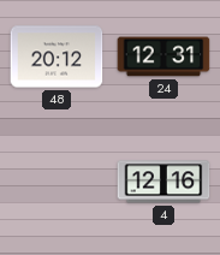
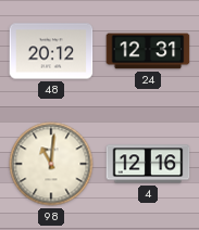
98: none -> 11:01 (51, 164)
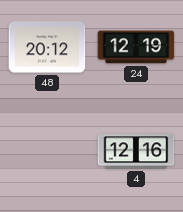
24: 12:31 -> 12:19 (136, 47)
98: 11:01 -> none (51, 164)
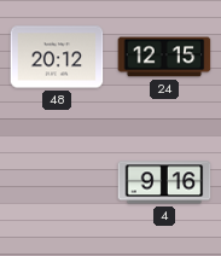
24: 12:19 -> 12:15 (164, 57)
4: 12:16 -> 9:16 (164, 182)
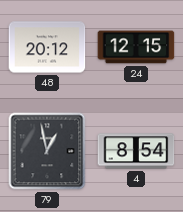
79: none -> 12:58 (47, 151)
4: 9:16 -> 8:54 (136, 151)
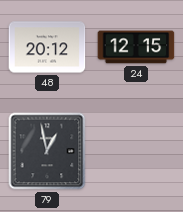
4: 8:54 -> none (136, 151)
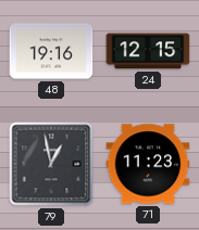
48: 20:12 -> 19:16 (51, 51)
71: none -> 11:23 (148, 164)
